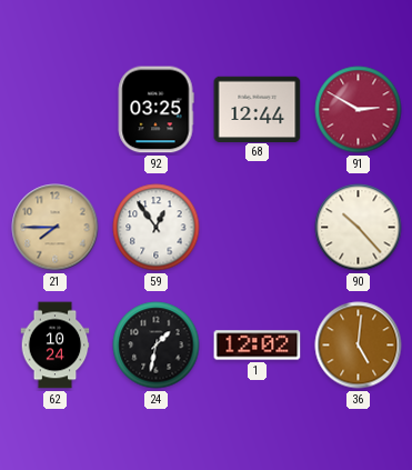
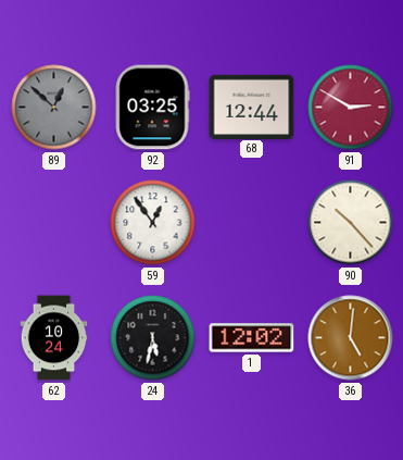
89: none -> 12:52 (54, 108)
21: 7:45 -> none (56, 228)
24: 1:32 -> 5:32 (153, 338)
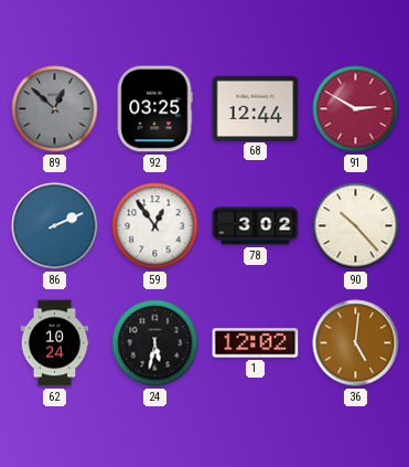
86: none -> 2:11 (55, 226)
78: none -> 3:02 (256, 226)
